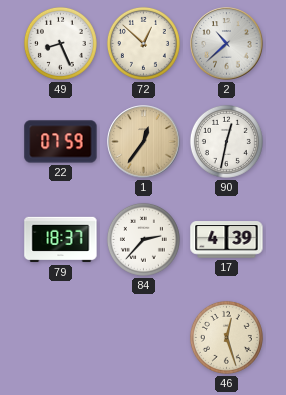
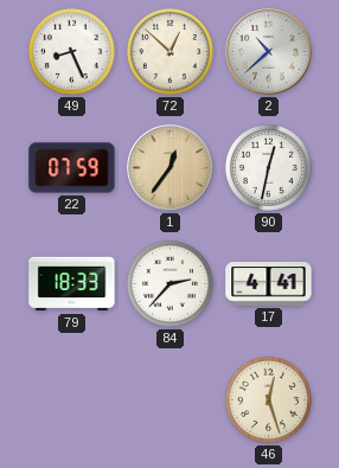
79: 18:37 -> 18:33 (72, 284)
17: 4:39 -> 4:41 (269, 284)
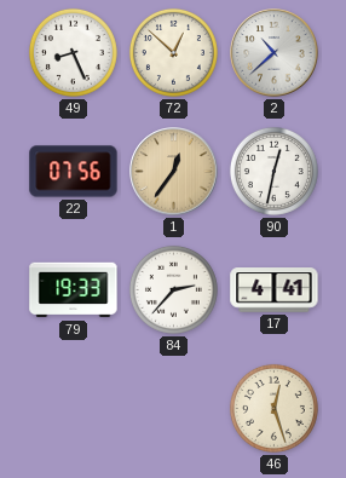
22: 07:59 -> 07:56 (74, 172)
79: 18:33 -> 19:33 (74, 290)
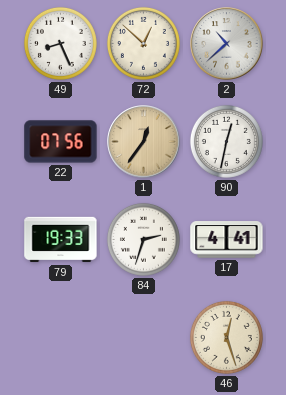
84: 2:37 -> 2:33 (143, 239)
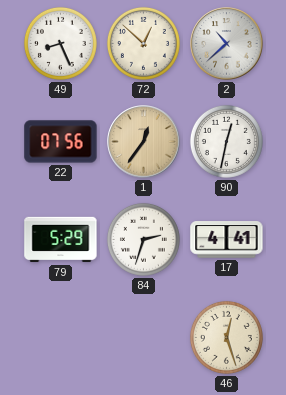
79: 19:33 -> 5:29 (61, 240)
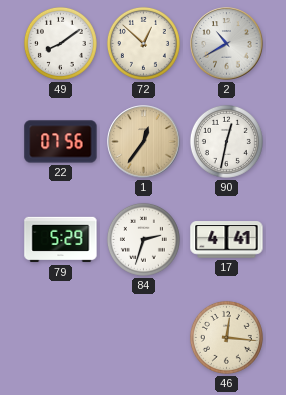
49: 8:26 -> 8:09 (60, 43)
2: 10:38 -> 10:40 (227, 44)
46: 12:27 -> 12:16 (226, 337)
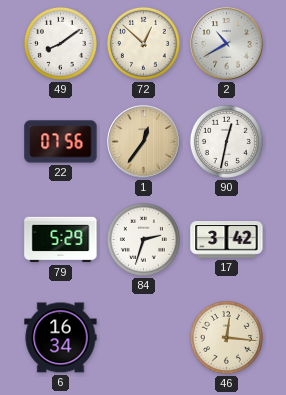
17: 4:41 -> 3:42 (227, 240)
6: none -> 16:34 (61, 338)
